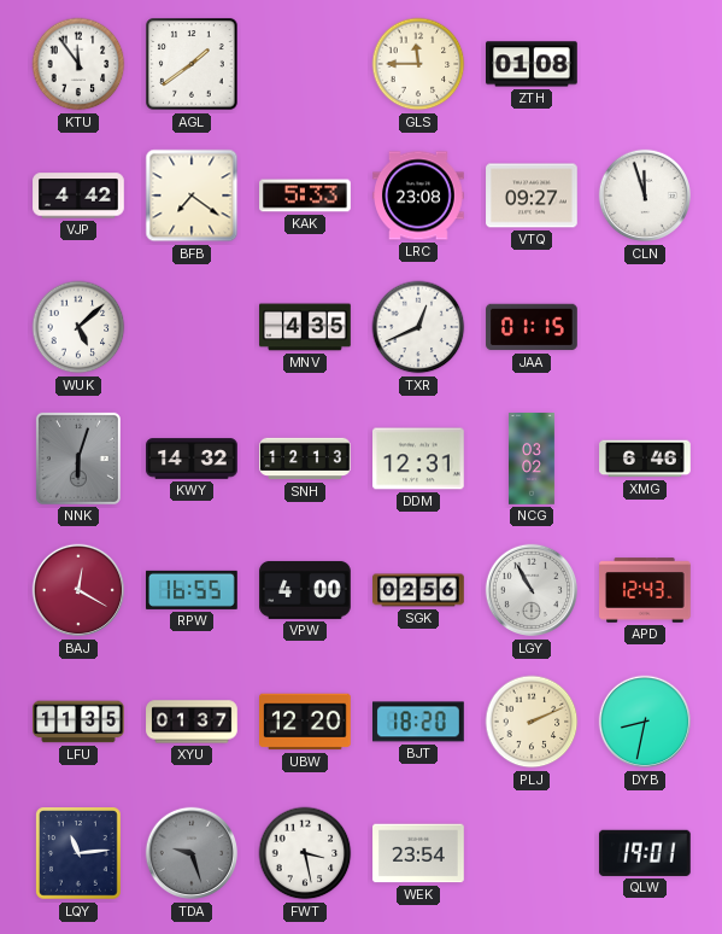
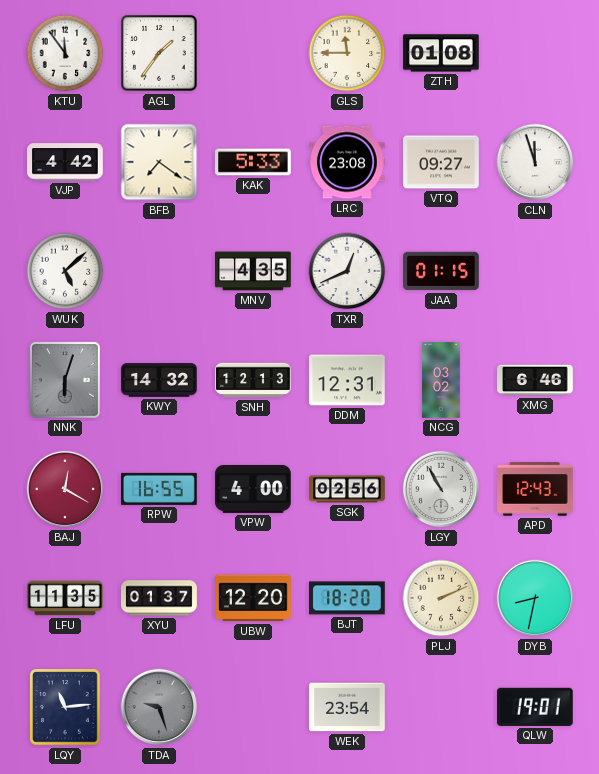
AGL: 1:39 -> 1:36 (159, 53)
FWT: 3:28 -> none (305, 853)
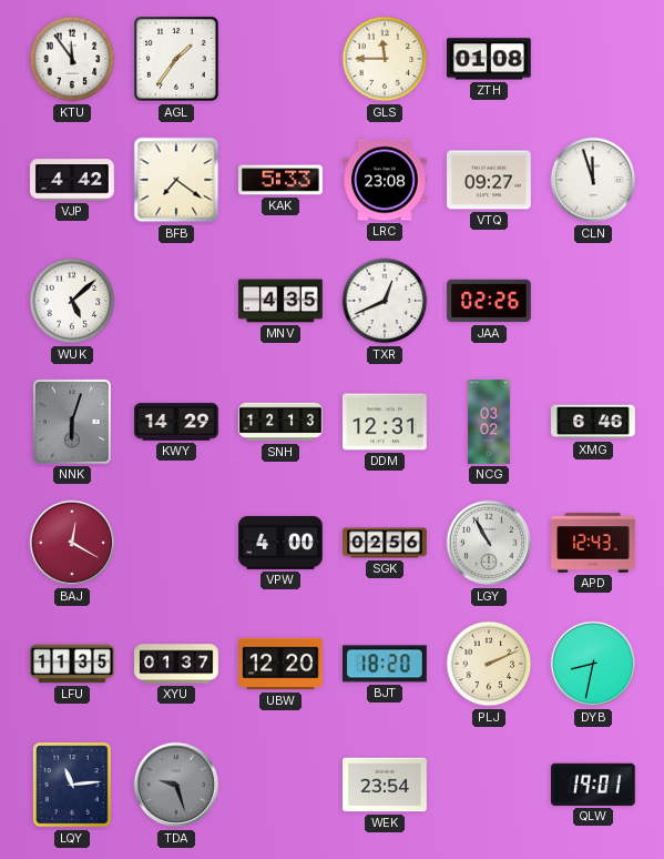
JAA: 01:15 -> 02:26 (489, 301)
KWY: 14:32 -> 14:29 (176, 422)
RPW: 16:55 -> none (160, 489)
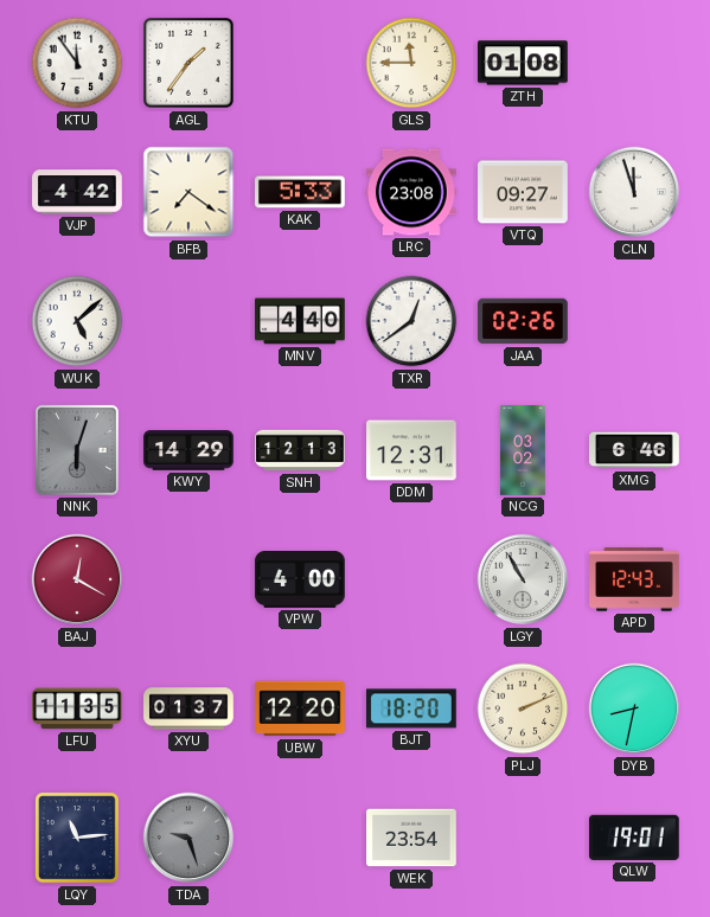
MNV: 4:35 -> 4:40 (300, 321)
TXR: 12:41 -> 12:39 (411, 321)
SGK: 02:56 -> none (385, 543)
